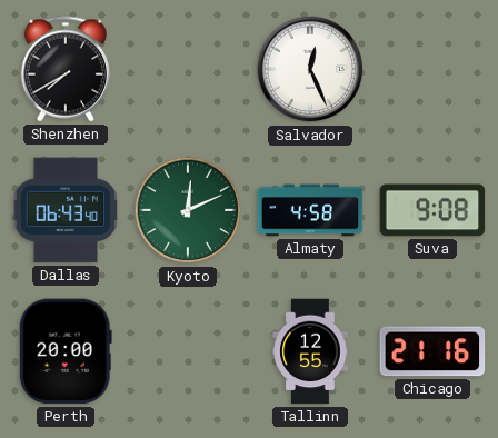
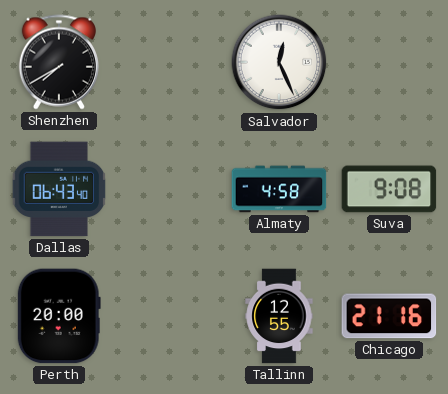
Kyoto: 12:11 -> none (188, 210)
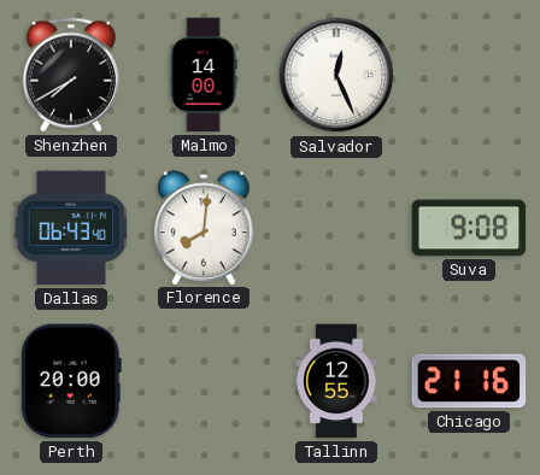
Malmo: none -> 14:00 (204, 75)
Florence: none -> 8:01 (205, 228)
Almaty: 4:58 -> none (279, 189)
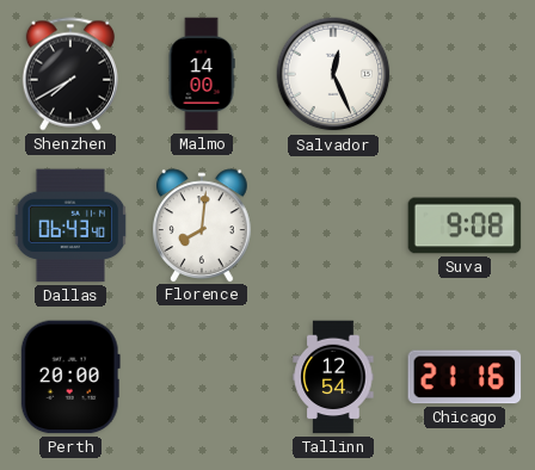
Tallinn: 12:55 -> 12:54 (333, 377)
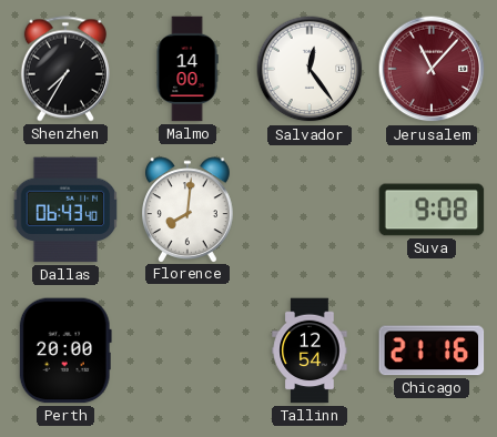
Shenzhen: 7:40 -> 7:35 (65, 69)
Salvador: 12:26 -> 12:24 (310, 69)
Jerusalem: none -> 11:07 (432, 69)
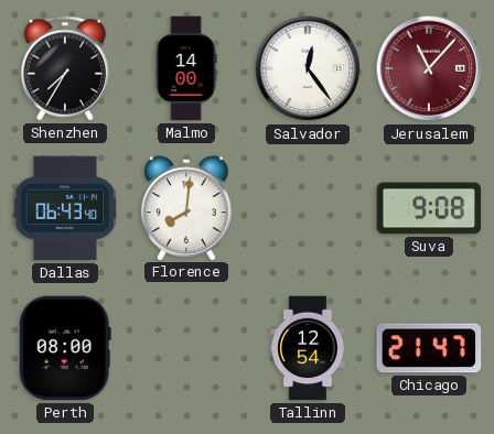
Perth: 20:00 -> 08:00 (65, 348)
Chicago: 21:16 -> 21:47 (429, 348)
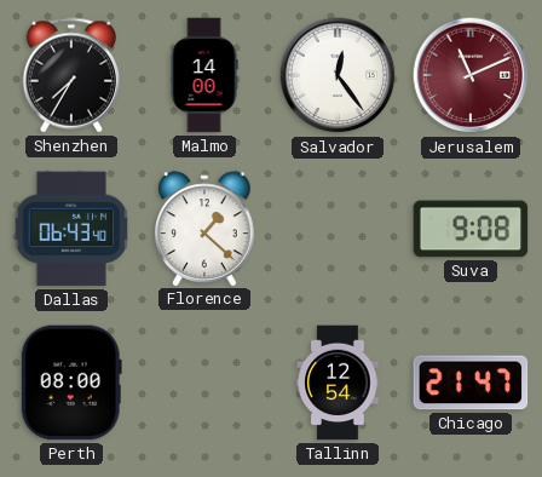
Jerusalem: 11:07 -> 11:11 (471, 75)
Florence: 8:01 -> 1:22 (206, 229)
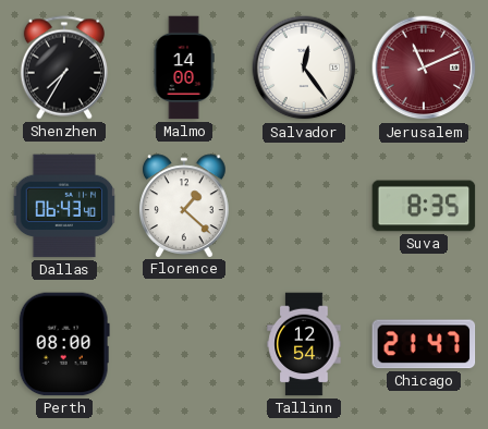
Suva: 9:08 -> 8:35 (424, 206)
